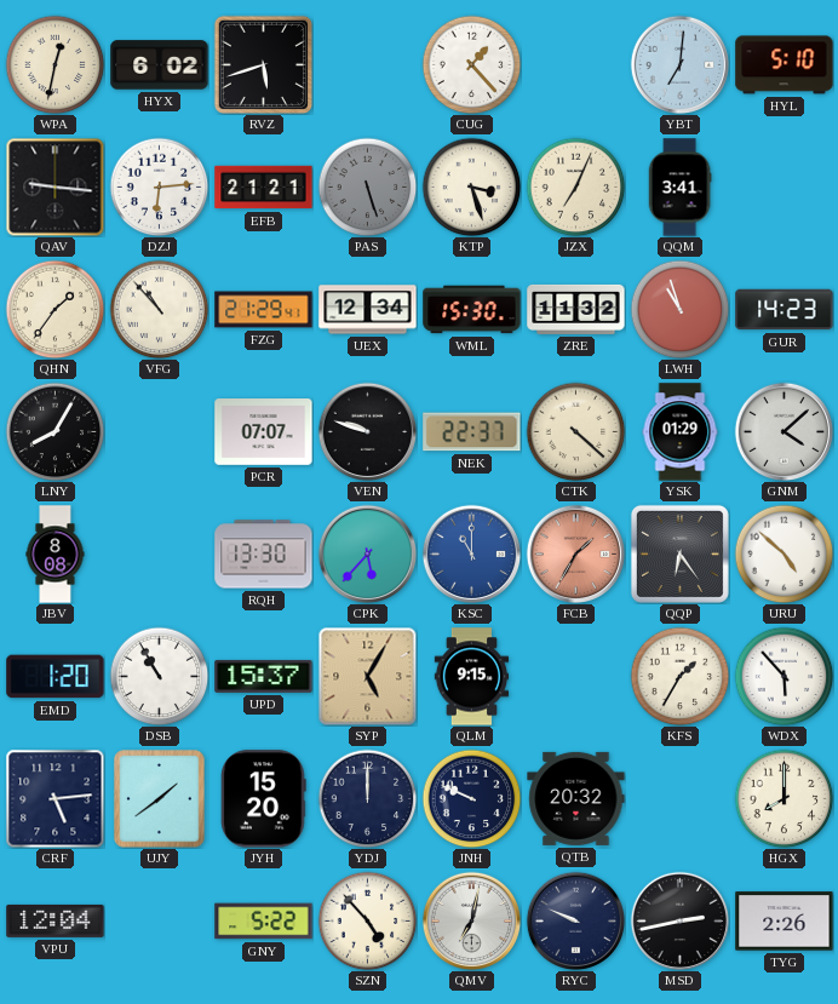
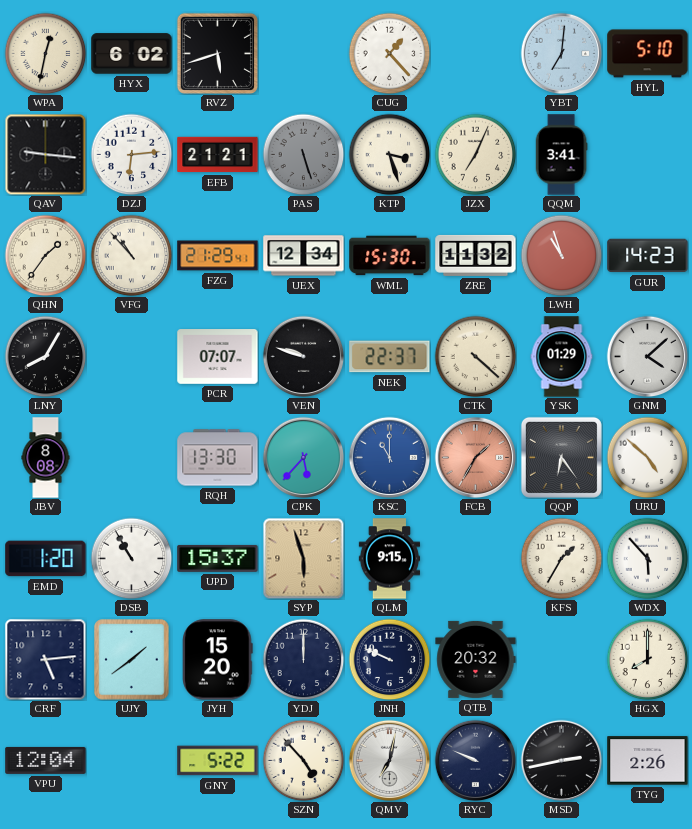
SYP: 5:05 -> 5:57 (303, 558)
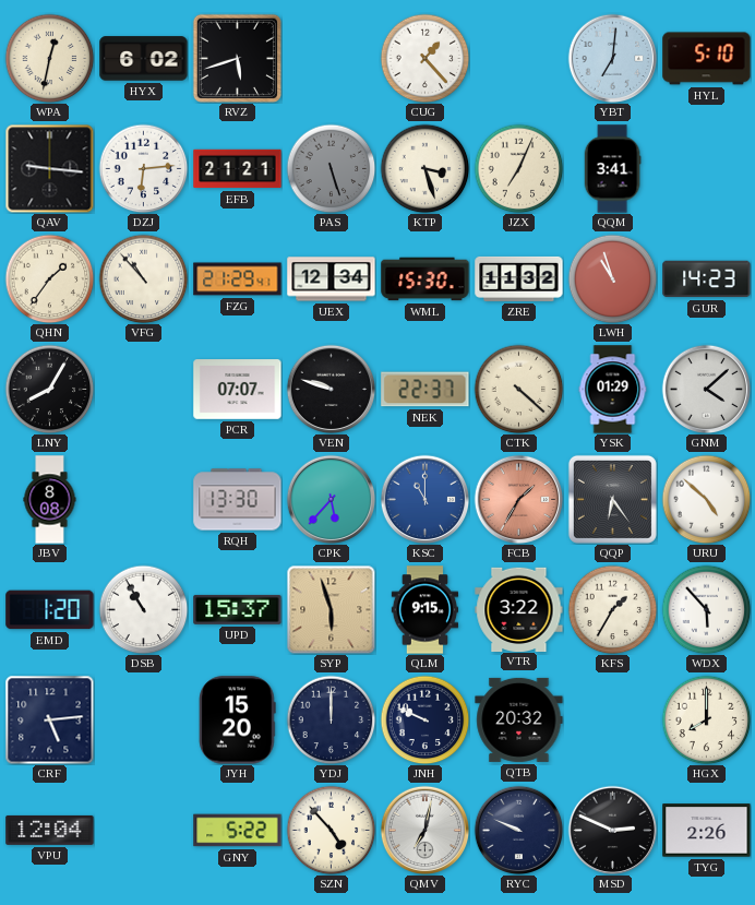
VTR: none -> 3:22 (519, 609)
UJY: 1:39 -> none (132, 660)
MSD: 2:43 -> 2:49 (612, 830)
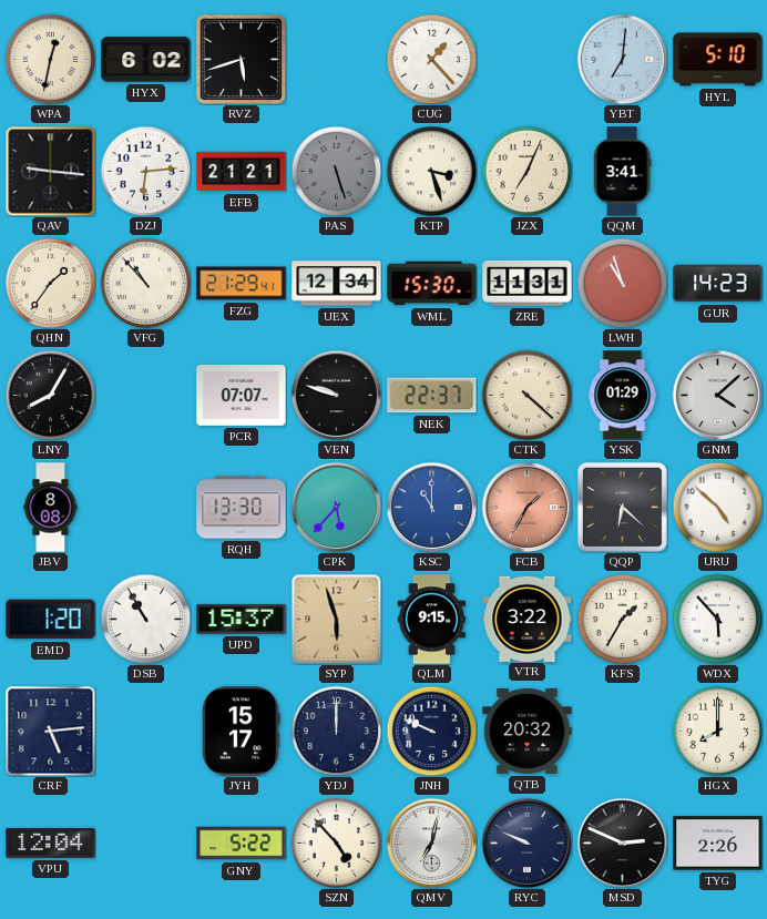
ZRE: 11:32 -> 11:31 (528, 283)
QQP: 6:24 -> 6:22 (622, 507)
JYH: 15:20 -> 15:17 (242, 732)
